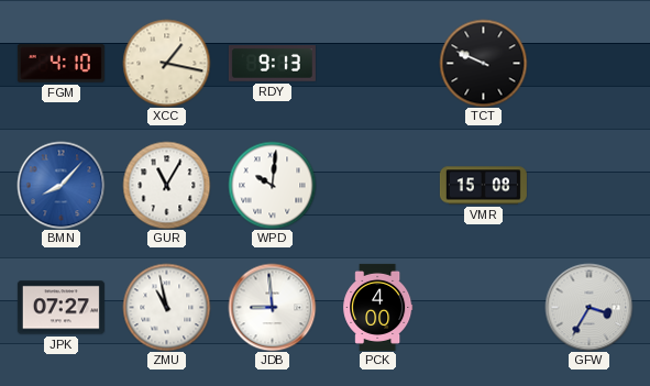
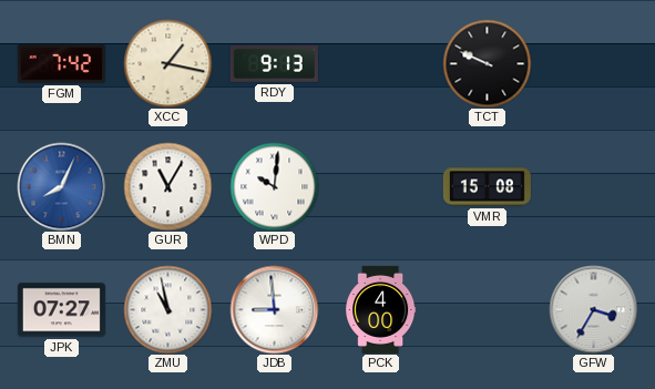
FGM: 4:10 -> 7:42 (61, 64)
BMN: 8:07 -> 8:04 (61, 186)
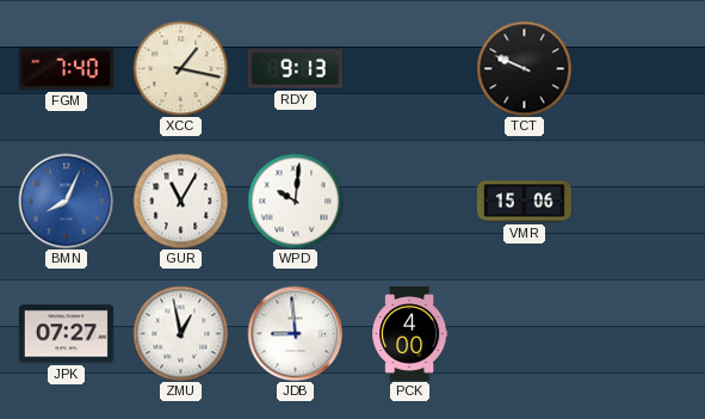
FGM: 7:42 -> 7:40 (66, 69)
VMR: 15:08 -> 15:06 (524, 202)
ZMU: 10:58 -> 12:58 (180, 333)
GFW: 3:35 -> none (593, 309)
